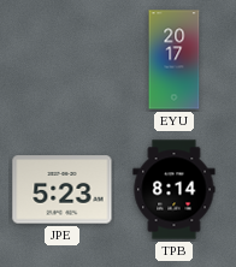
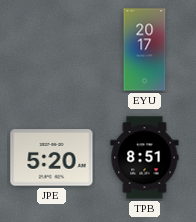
JPE: 5:23 -> 5:20 (52, 158)
TPB: 8:14 -> 8:51 (145, 158)
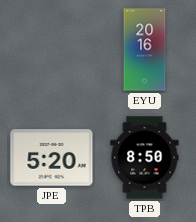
EYU: 20:17 -> 20:16 (145, 50)
TPB: 8:51 -> 8:50 (145, 158)
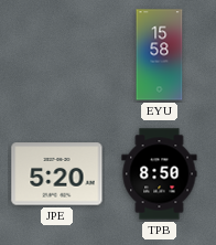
EYU: 20:16 -> 15:58 (160, 55)
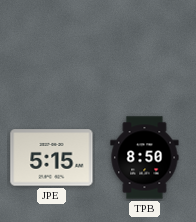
EYU: 15:58 -> none (160, 55)
JPE: 5:20 -> 5:15 (52, 158)
